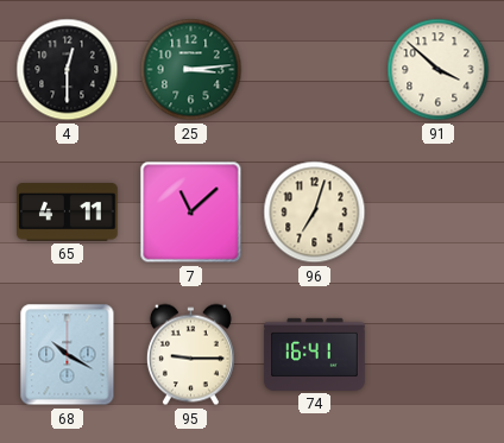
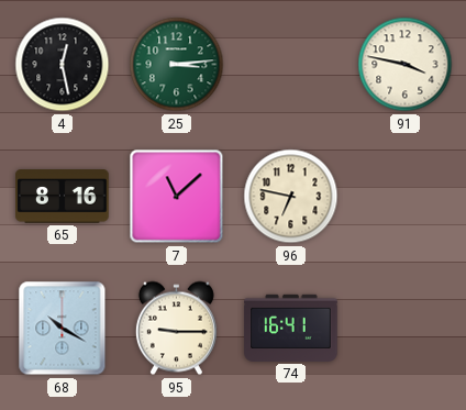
4: 12:30 -> 12:28 (63, 65)
91: 3:52 -> 3:47 (406, 65)
65: 4:11 -> 8:16 (63, 197)
96: 7:03 -> 6:47 (291, 197)
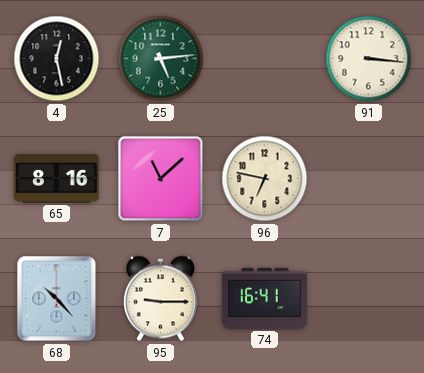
25: 3:14 -> 5:14 (161, 59)
91: 3:47 -> 3:16 (369, 59)
68: 10:20 -> 10:23 (57, 299)
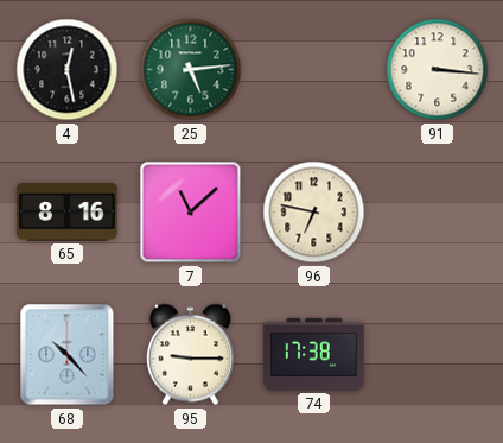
74: 16:41 -> 17:38 (314, 354)
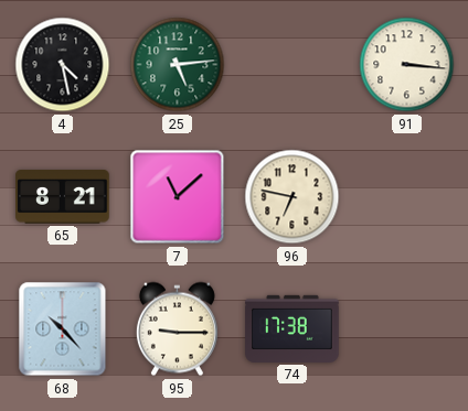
4: 12:28 -> 4:28 (63, 65)
65: 8:16 -> 8:21 (63, 197)
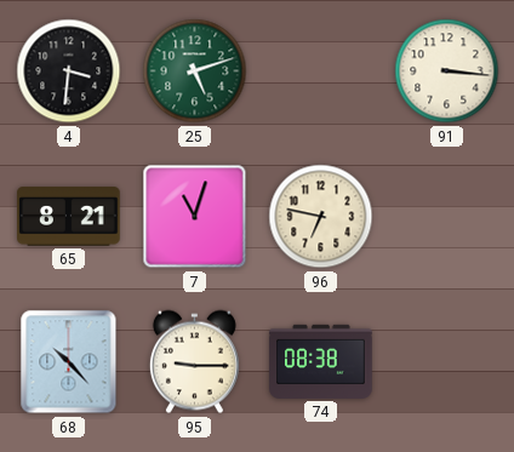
4: 4:28 -> 3:31 (69, 71)
25: 5:14 -> 5:12 (195, 71)
7: 11:08 -> 11:03 (195, 217)
74: 17:38 -> 08:38 (321, 361)
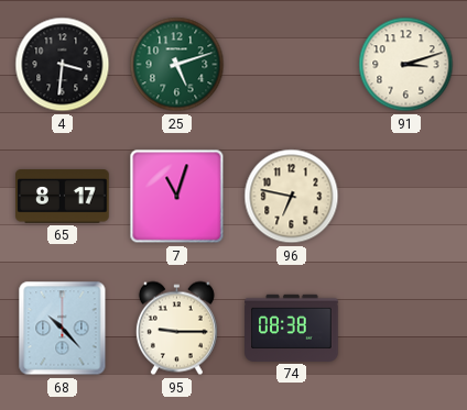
91: 3:16 -> 3:12 (406, 65)
65: 8:21 -> 8:17 (63, 197)
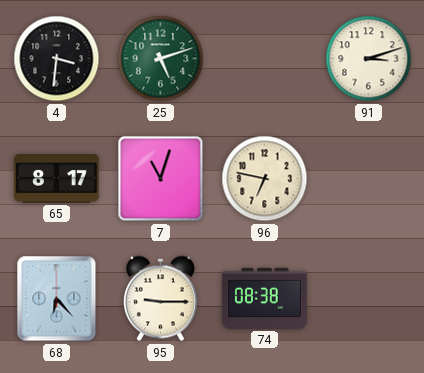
68: 10:23 -> 6:23 (57, 299)
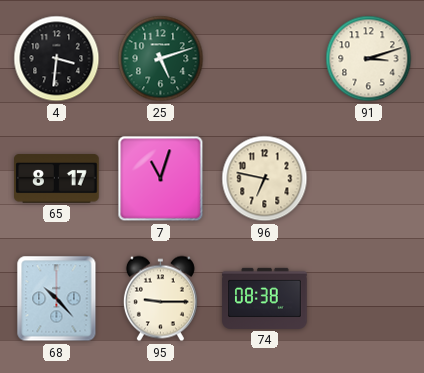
68: 6:23 -> 10:23 (57, 299)
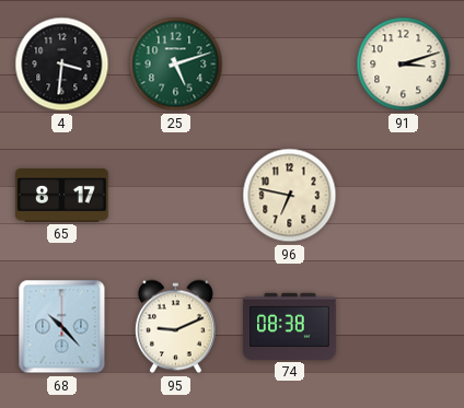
7: 11:03 -> none (161, 179)
95: 9:15 -> 9:11 (175, 327)
